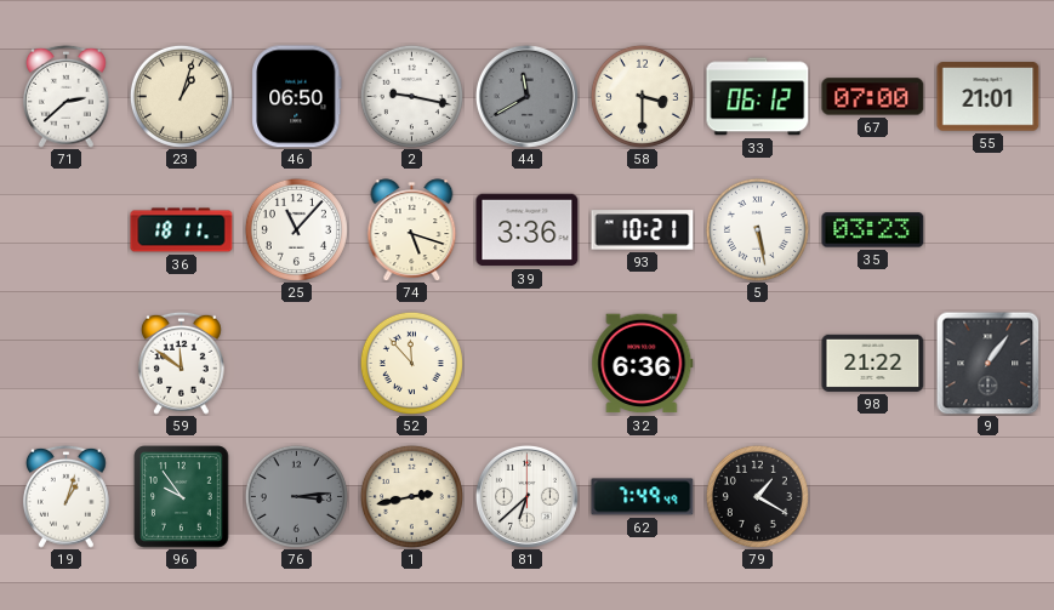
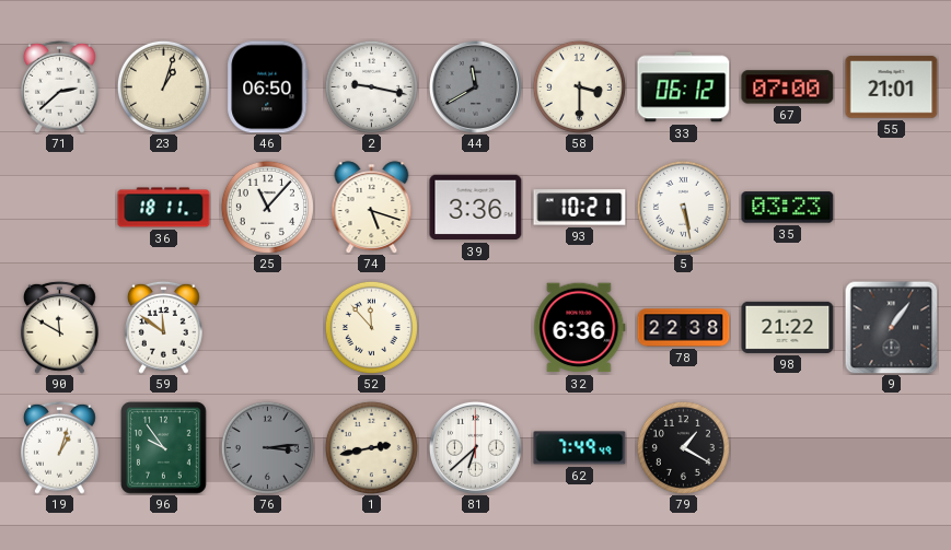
90: none -> 11:50 (59, 327)
78: none -> 22:38 (684, 328)
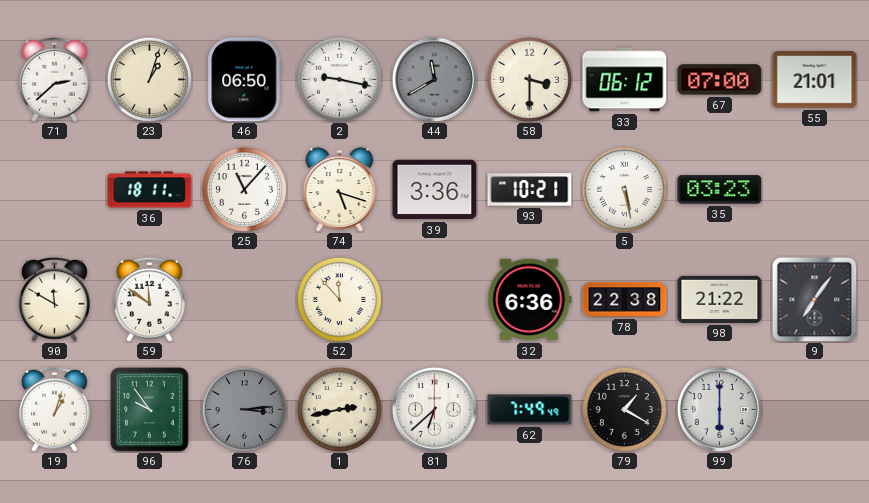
9: 1:06 -> 7:06 (814, 299)
99: none -> 6:00 (719, 409)
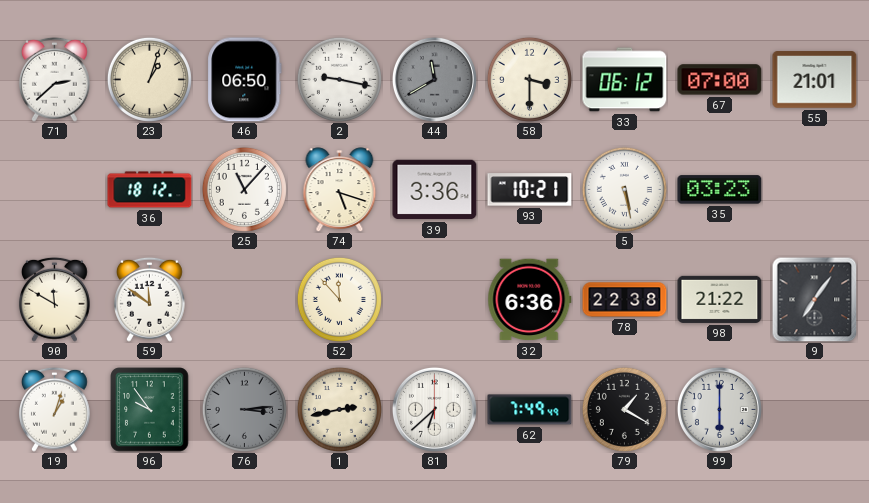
36: 18:11 -> 18:12 (150, 190)
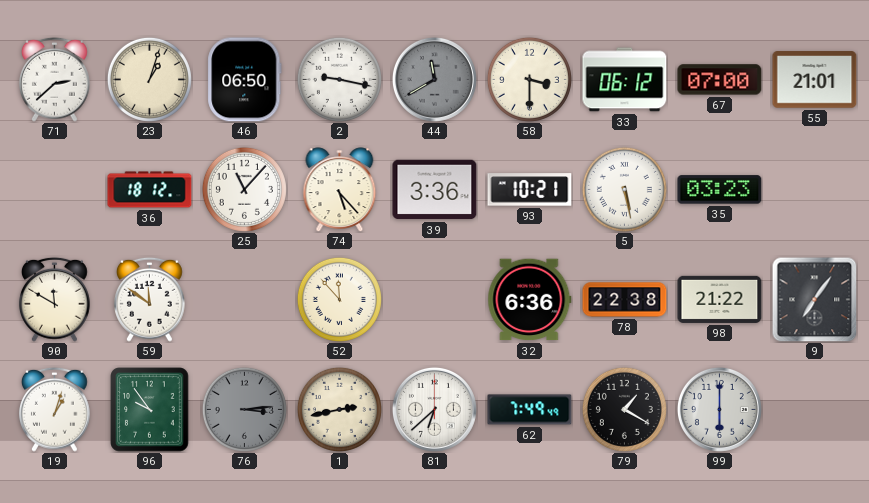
74: 5:18 -> 5:23 (340, 190)
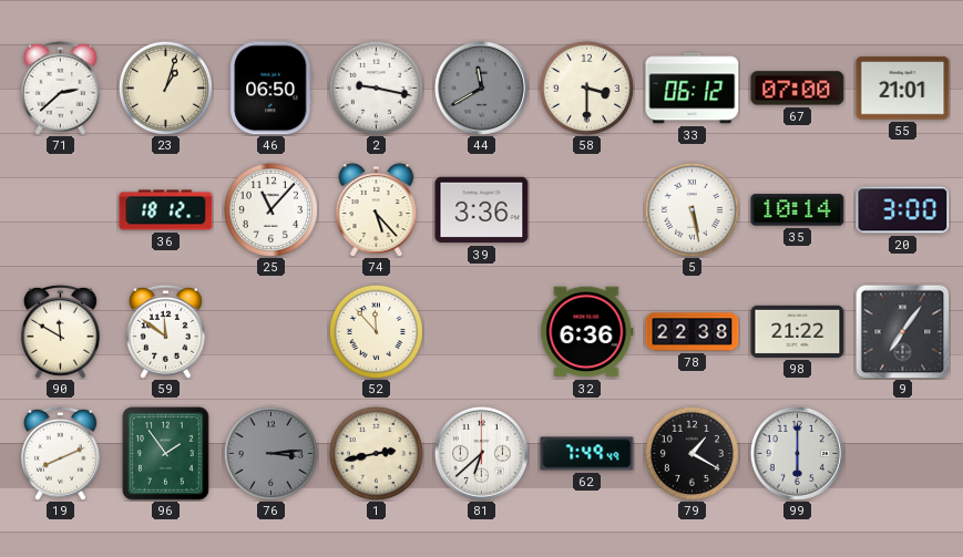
93: 10:21 -> none (530, 190)
35: 03:23 -> 10:14 (798, 210)
20: none -> 3:00 (903, 210)
19: 1:03 -> 8:11 (60, 453)
96: 9:54 -> 1:54 (166, 454)
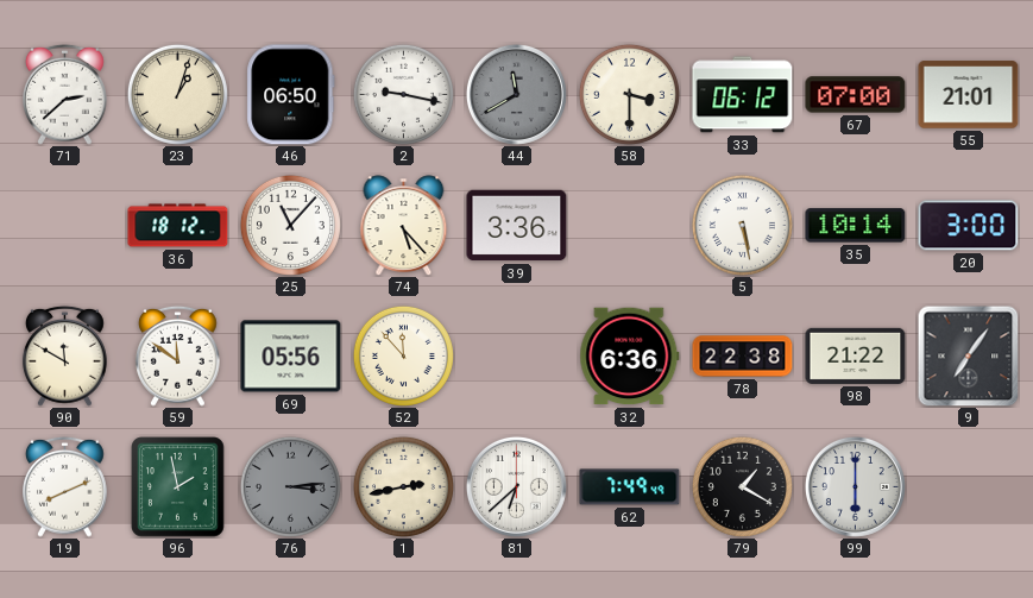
69: none -> 05:56 (291, 357)
96: 1:54 -> 1:58 (178, 487)
